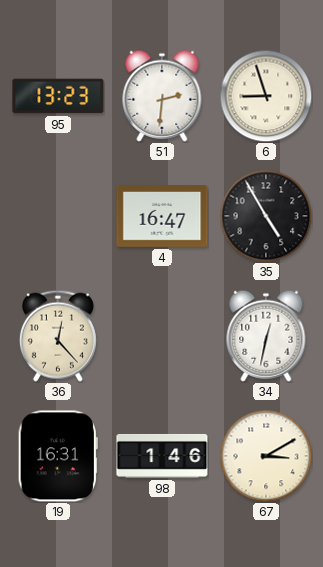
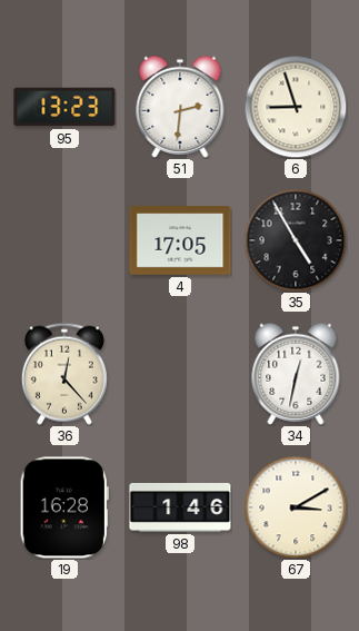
4: 16:47 -> 17:05 (180, 241)
19: 16:31 -> 16:28 (64, 507)
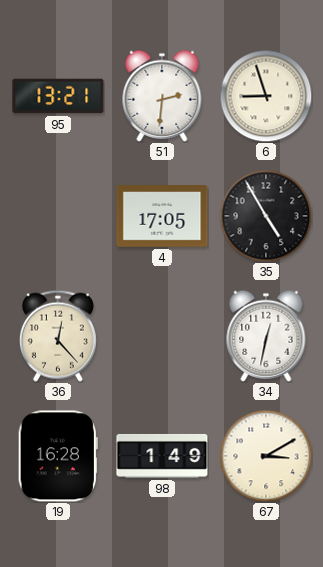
95: 13:23 -> 13:21 (58, 96)
98: 1:46 -> 1:49 (162, 456)
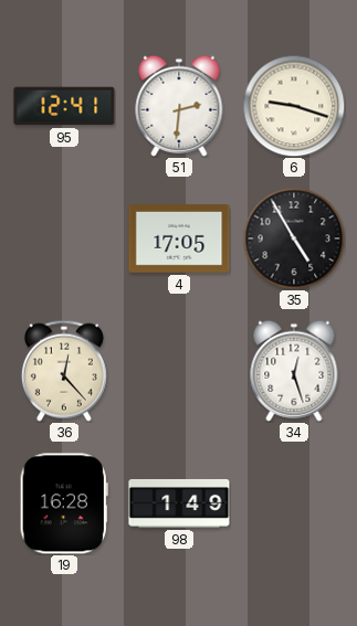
95: 13:21 -> 12:41 (64, 106)
6: 8:57 -> 9:18 (294, 106)
34: 12:32 -> 12:27 (294, 371)
67: 3:10 -> none (266, 456)
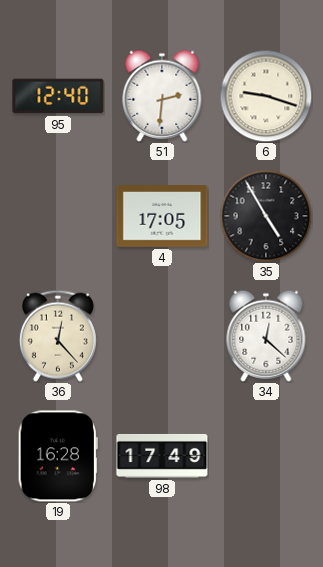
95: 12:41 -> 12:40 (58, 96)
34: 12:27 -> 12:22 (266, 336)
98: 1:49 -> 17:49 (162, 456)
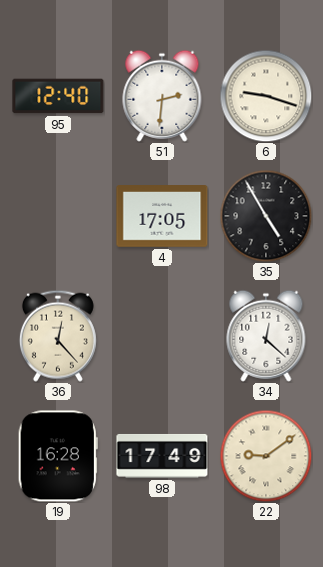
22: none -> 9:09 (266, 456)
